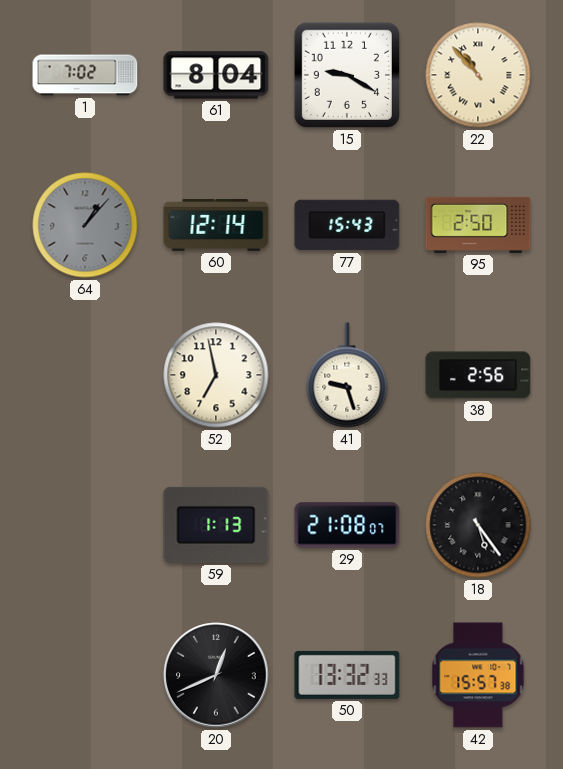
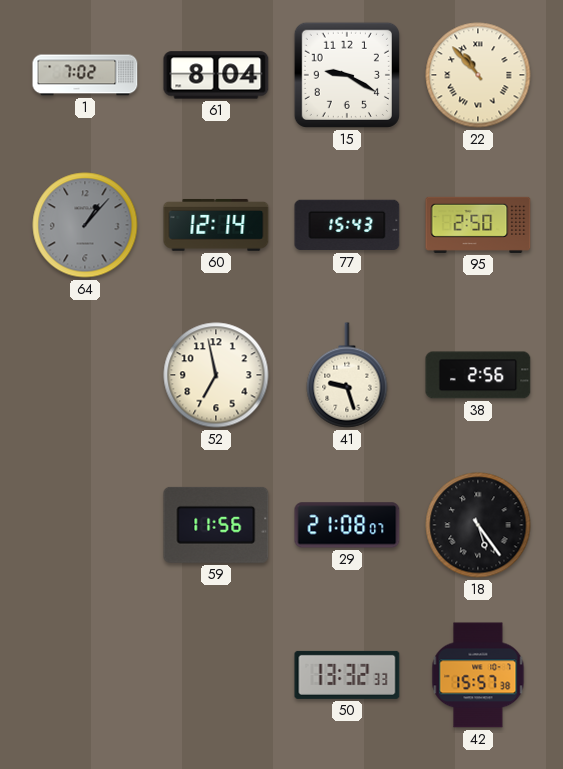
59: 1:13 -> 11:56 (216, 525)
20: 12:41 -> none (216, 675)
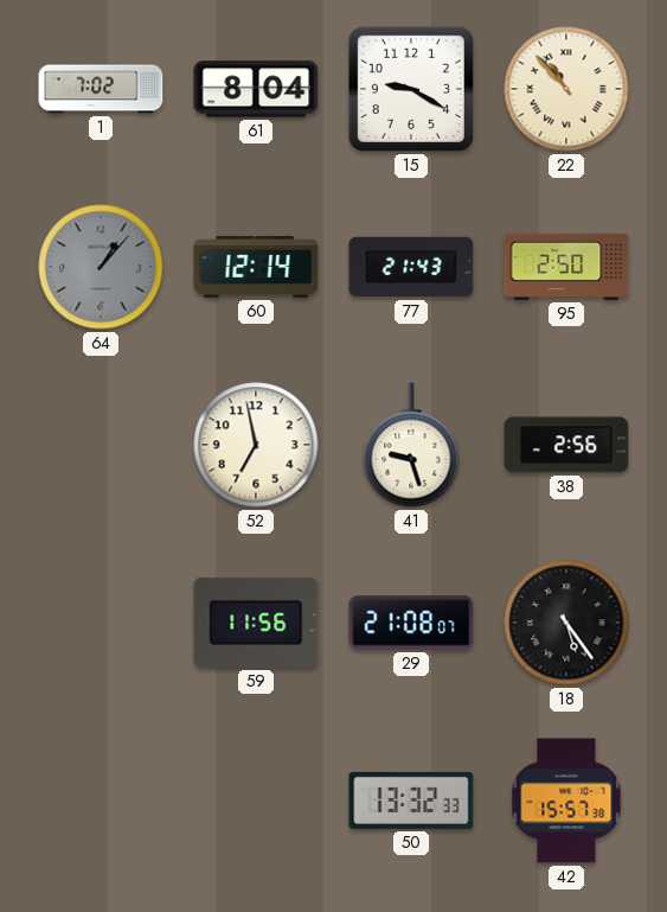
77: 15:43 -> 21:43 (411, 267)
